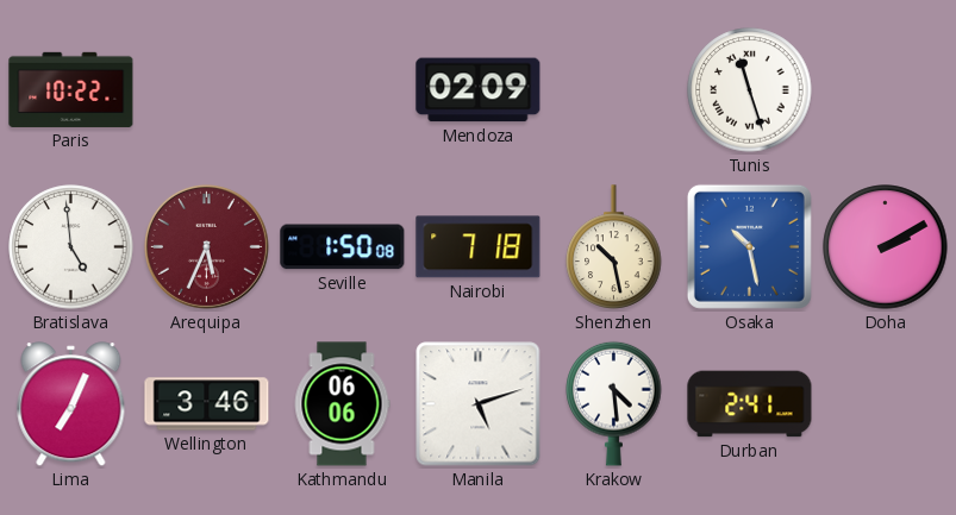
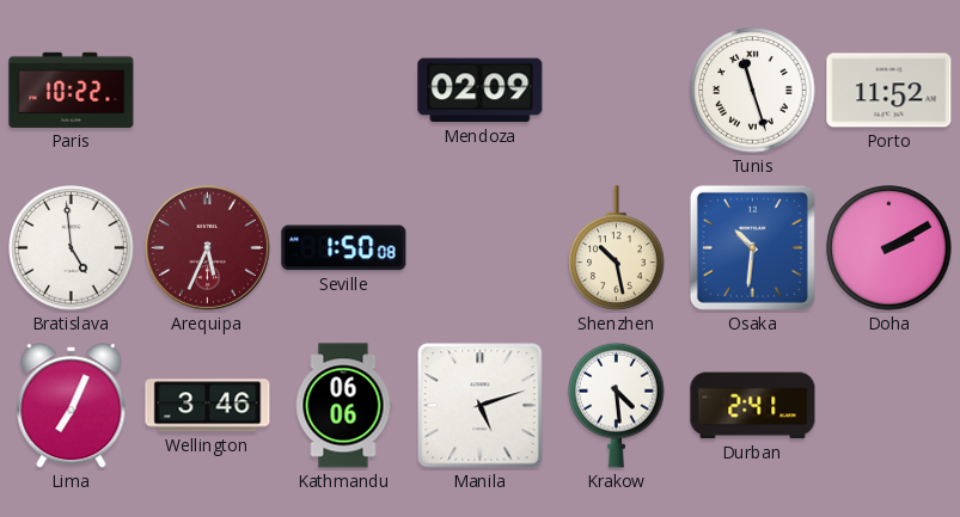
Porto: none -> 11:52 (889, 91)
Nairobi: 7:18 -> none (479, 247)
Osaka: 10:28 -> 10:31 (752, 247)
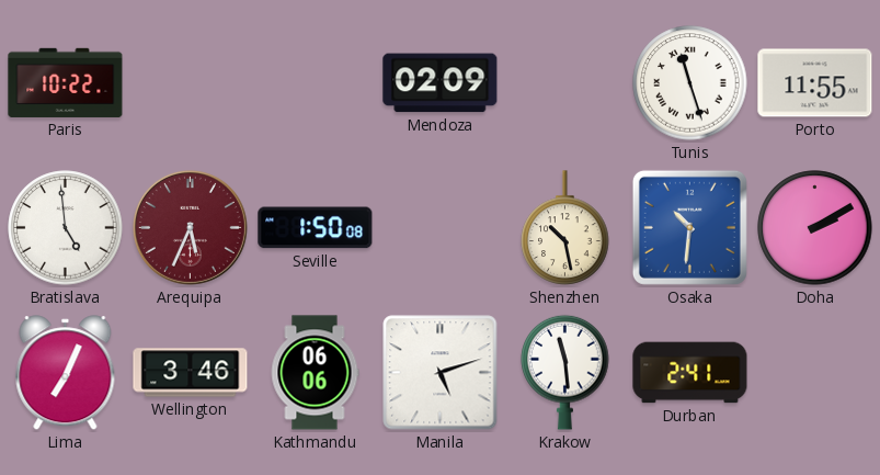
Porto: 11:52 -> 11:55 (815, 83)
Krakow: 4:29 -> 11:29 (565, 372)
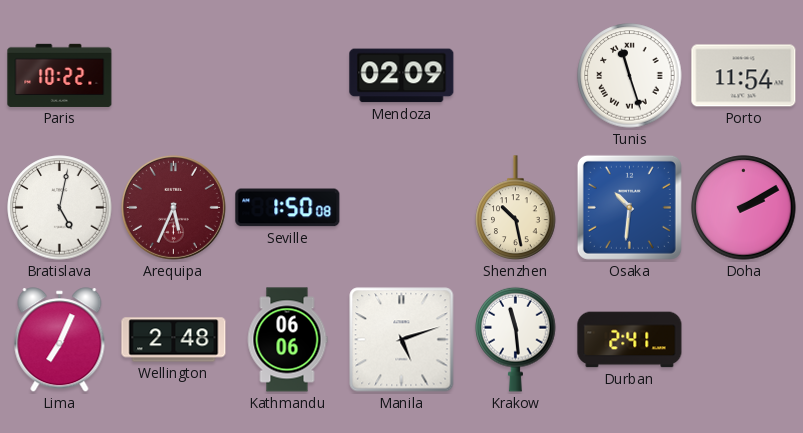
Porto: 11:55 -> 11:54 (744, 76)
Bratislava: 4:59 -> 5:02 (60, 208)
Wellington: 3:46 -> 2:48 (174, 340)
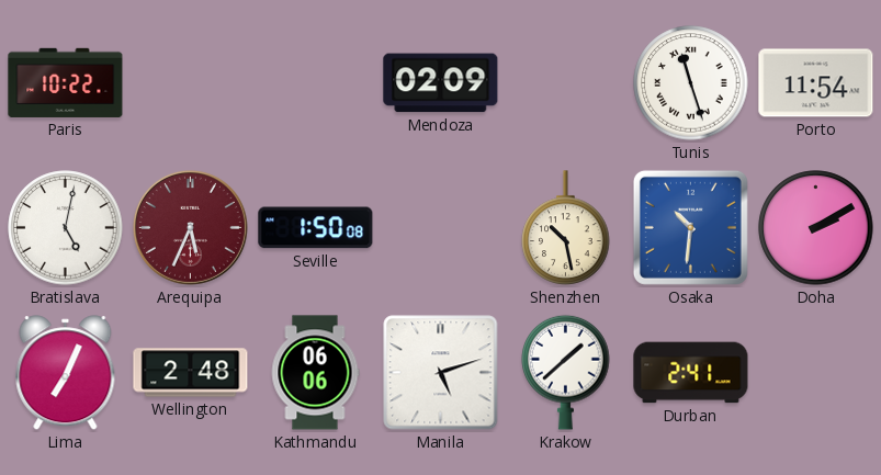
Krakow: 11:29 -> 1:38 (566, 372)
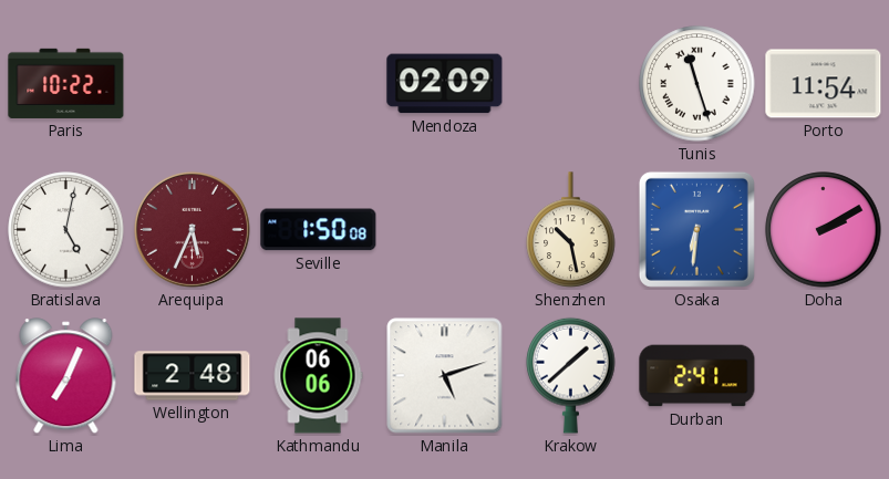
Osaka: 10:31 -> 6:31 (696, 229)
